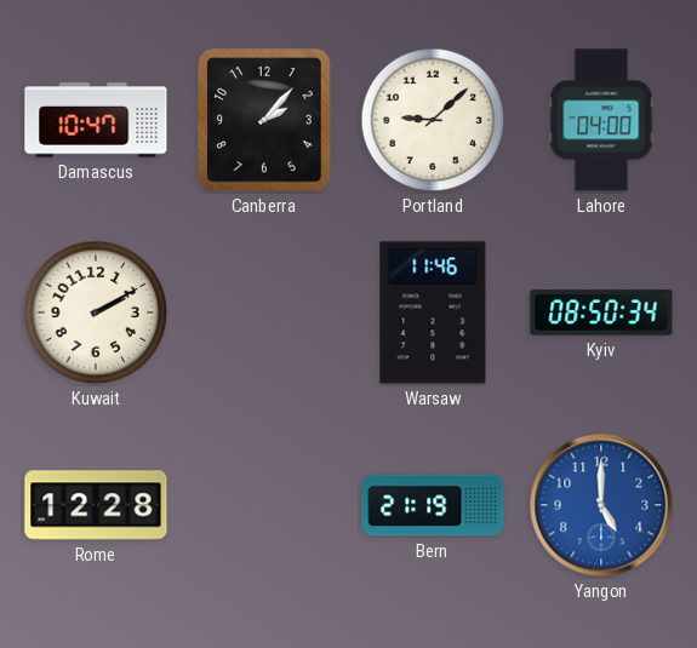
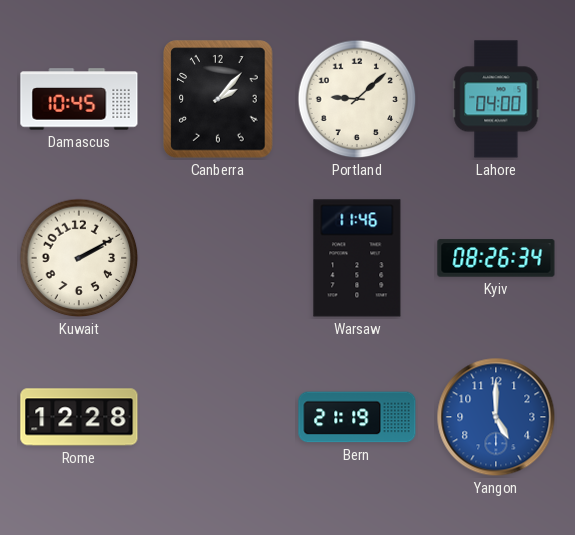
Damascus: 10:47 -> 10:45 (79, 99)
Kyiv: 08:50 -> 08:26 (496, 258)
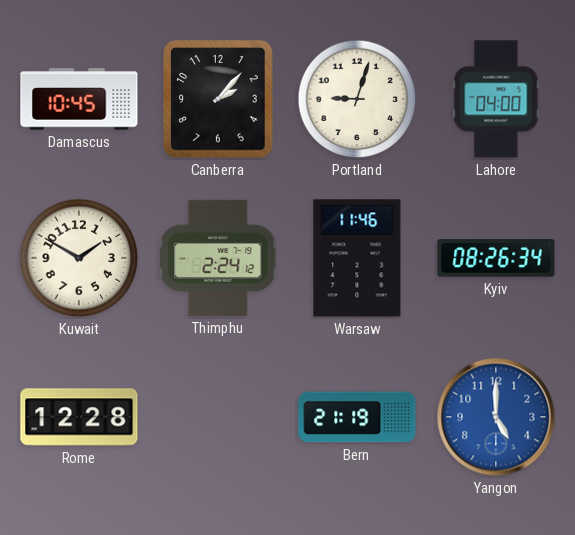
Portland: 9:08 -> 9:03 (357, 99)
Kuwait: 2:10 -> 1:50 (79, 258)
Thimphu: none -> 2:24 (219, 258)
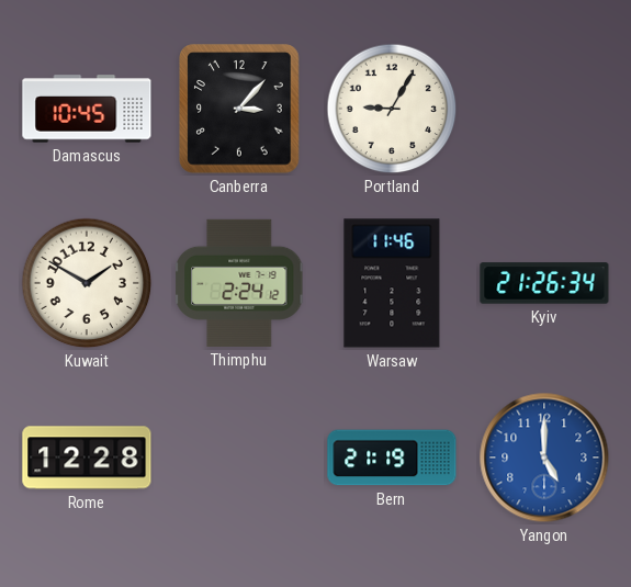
Canberra: 2:07 -> 3:07 (239, 109)
Portland: 9:03 -> 9:05 (392, 109)
Lahore: 04:00 -> none (496, 99)
Kyiv: 08:26 -> 21:26 (544, 283)
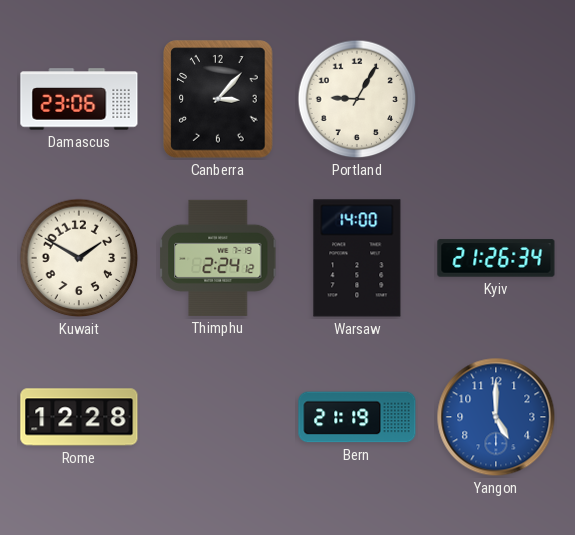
Damascus: 10:45 -> 23:06 (79, 99)
Warsaw: 11:46 -> 14:00 (357, 258)
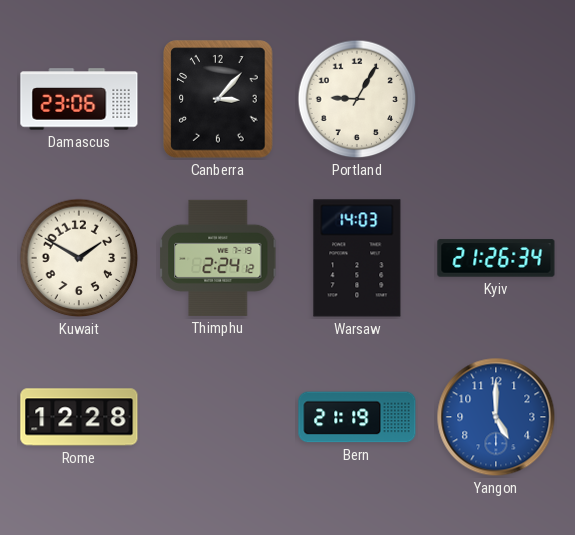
Warsaw: 14:00 -> 14:03 (357, 258)
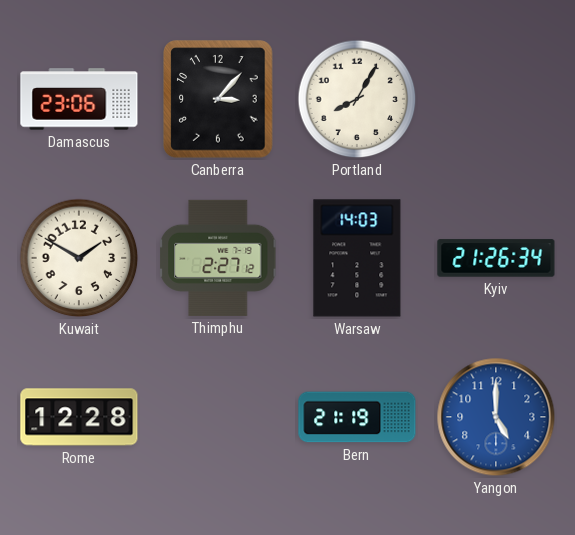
Portland: 9:05 -> 8:05 (357, 99)
Thimphu: 2:24 -> 2:27 (219, 258)
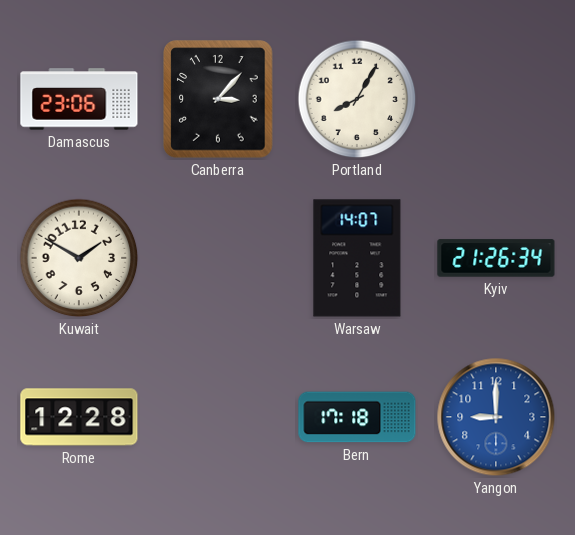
Thimphu: 2:27 -> none (219, 258)
Warsaw: 14:03 -> 14:07 (357, 258)
Bern: 21:19 -> 17:18 (357, 417)
Yangon: 5:00 -> 9:00 (496, 417)
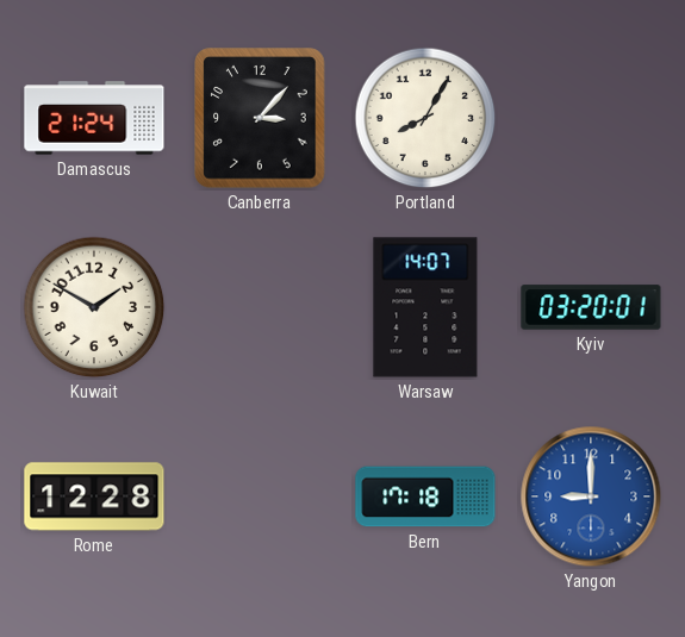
Damascus: 23:06 -> 21:24 (94, 118)
Kyiv: 21:26 -> 03:20 (591, 307)
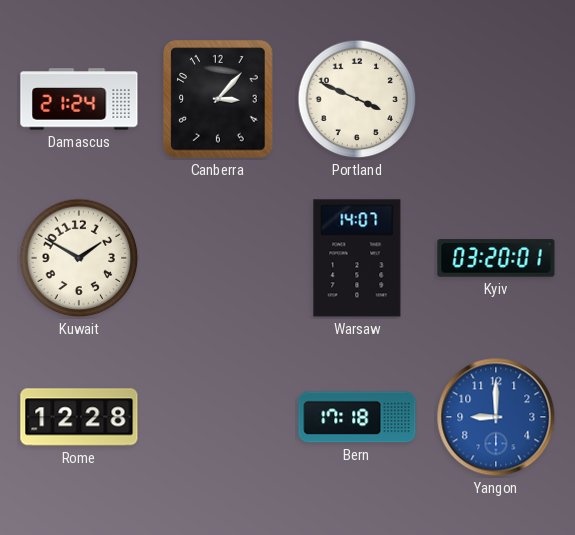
Portland: 8:05 -> 3:49 (357, 99)
